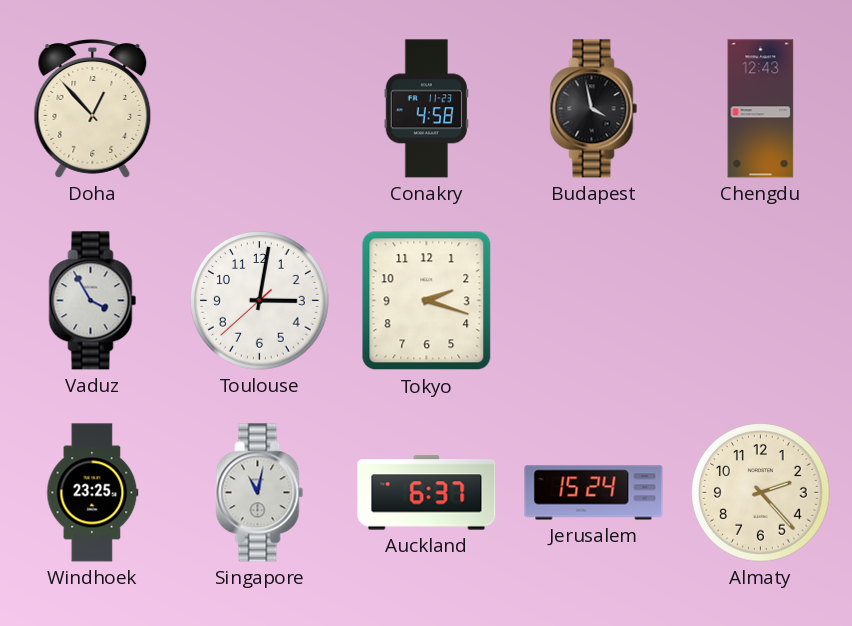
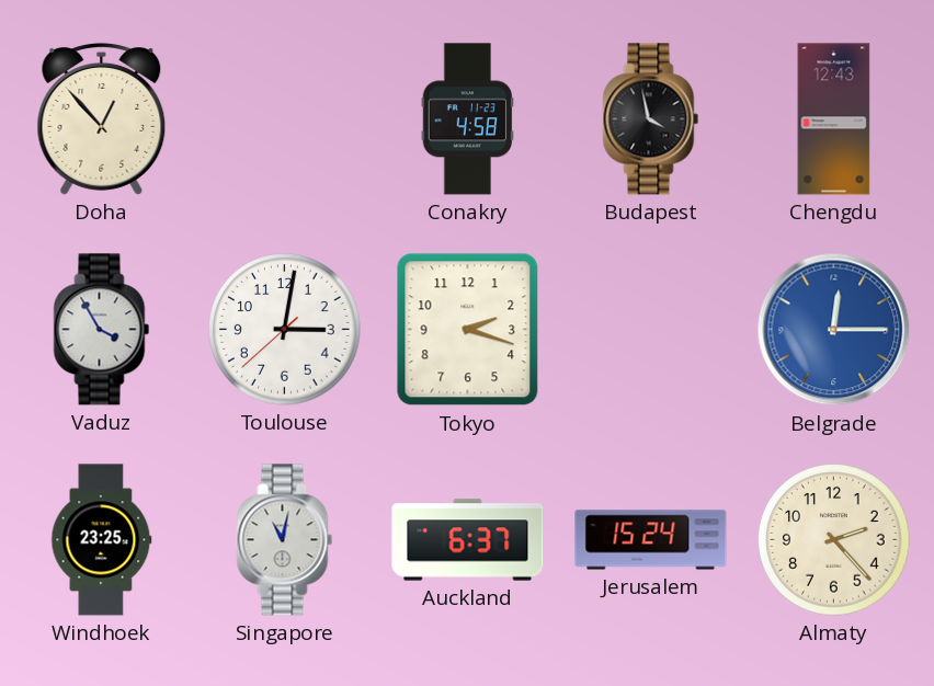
Belgrade: none -> 12:15 (834, 330)
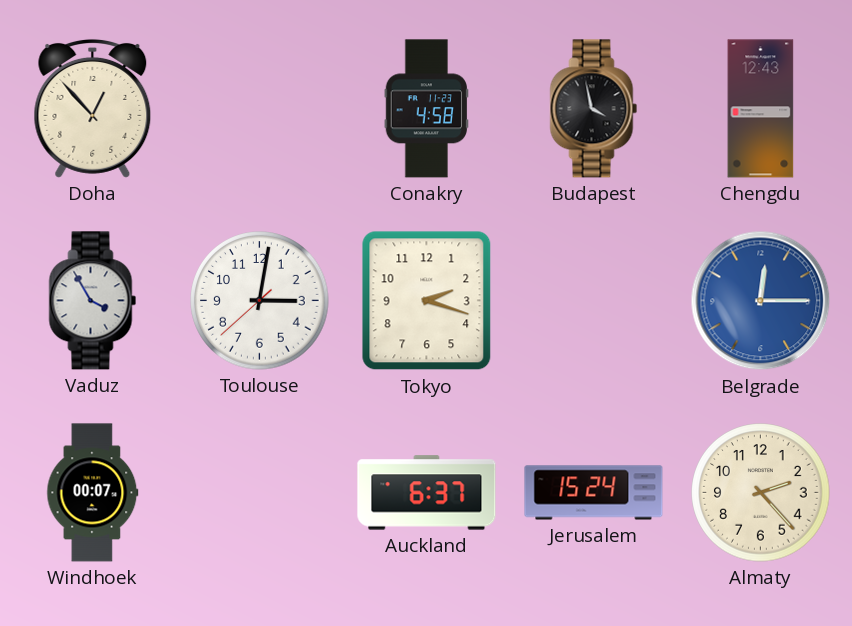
Windhoek: 23:25 -> 00:07 (93, 493)
Singapore: 11:02 -> none (285, 540)
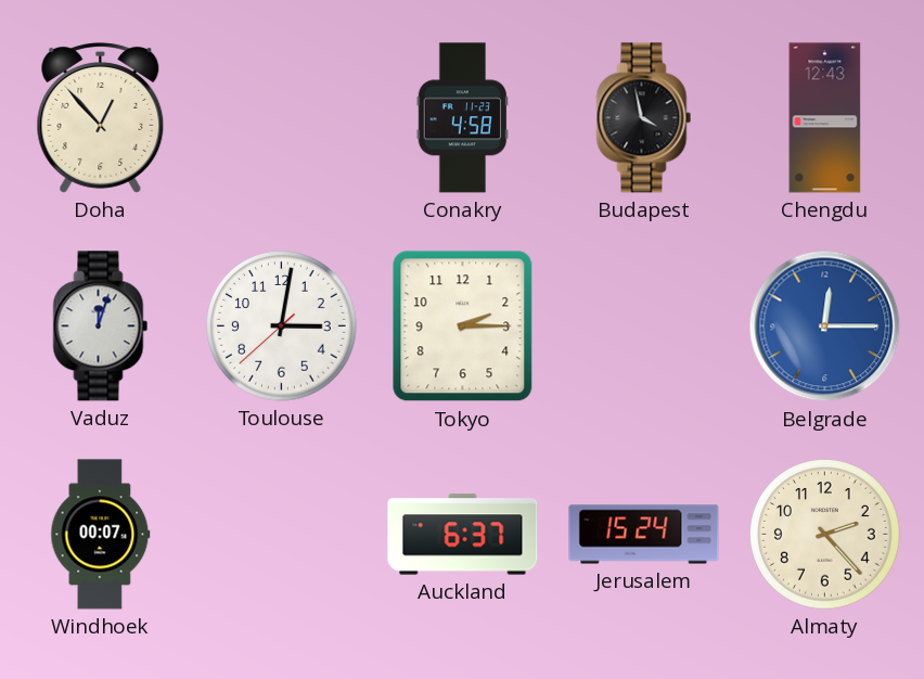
Vaduz: 3:55 -> 12:03 (101, 326)
Tokyo: 2:18 -> 2:15 (463, 326)
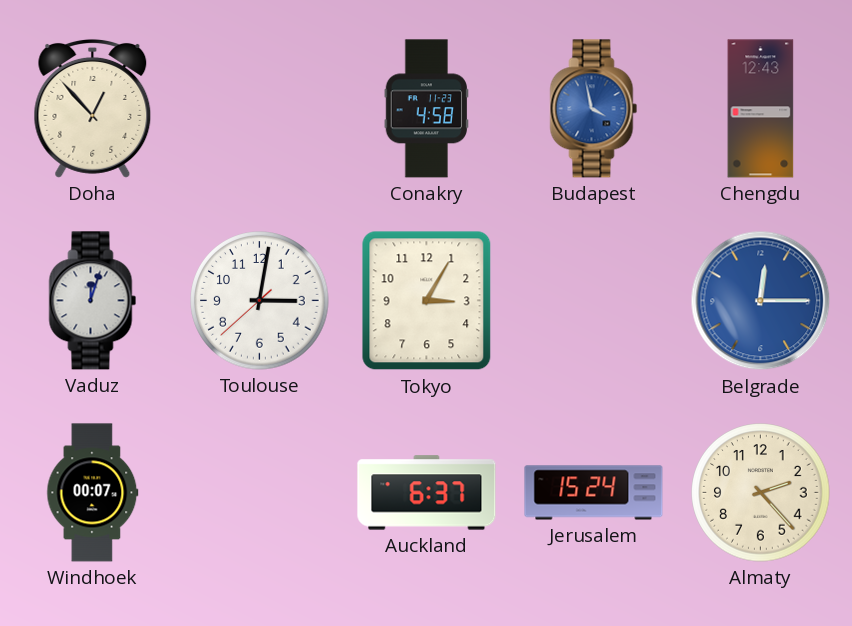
Budapest dial: black -> blue (594, 109)
Tokyo: 2:15 -> 3:05 (427, 301)
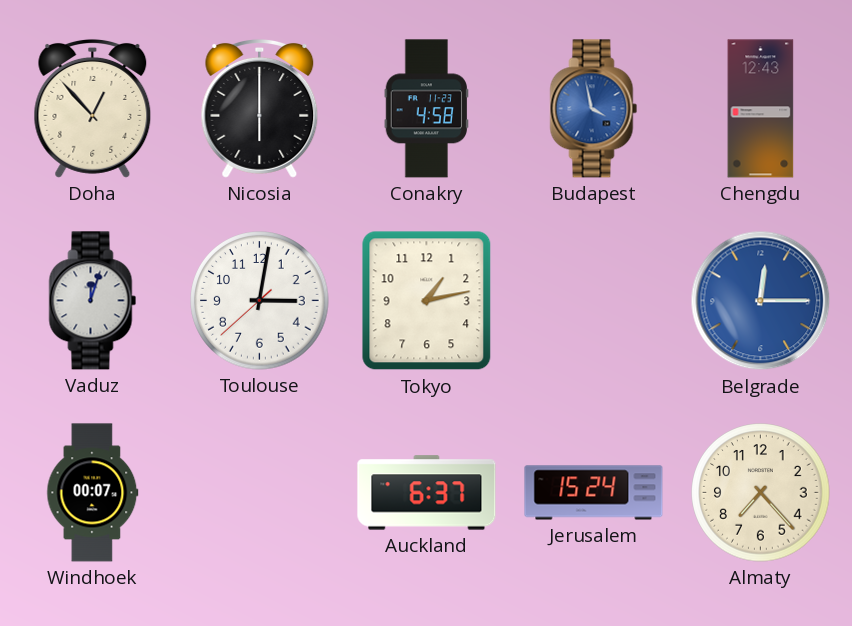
Nicosia: none -> 6:00 (260, 108)
Tokyo: 3:05 -> 1:13 (427, 301)
Almaty: 2:23 -> 7:23 (761, 493)
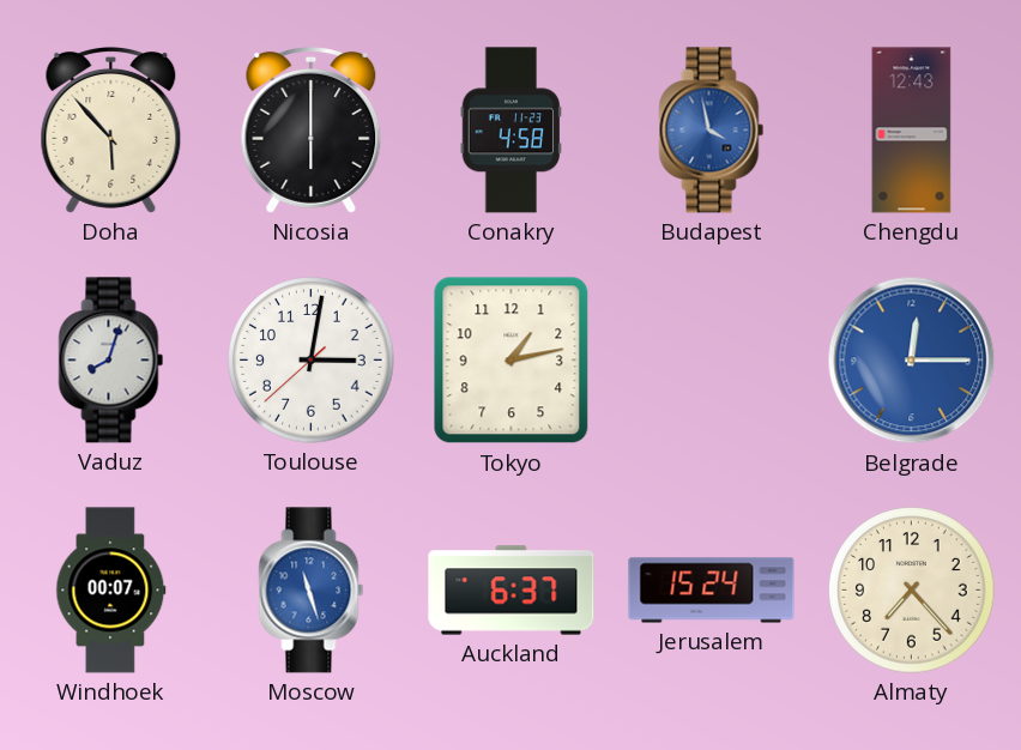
Doha: 12:53 -> 5:53 (111, 129)
Vaduz: 12:03 -> 8:03 (111, 361)
Moscow: none -> 11:27 (312, 591)
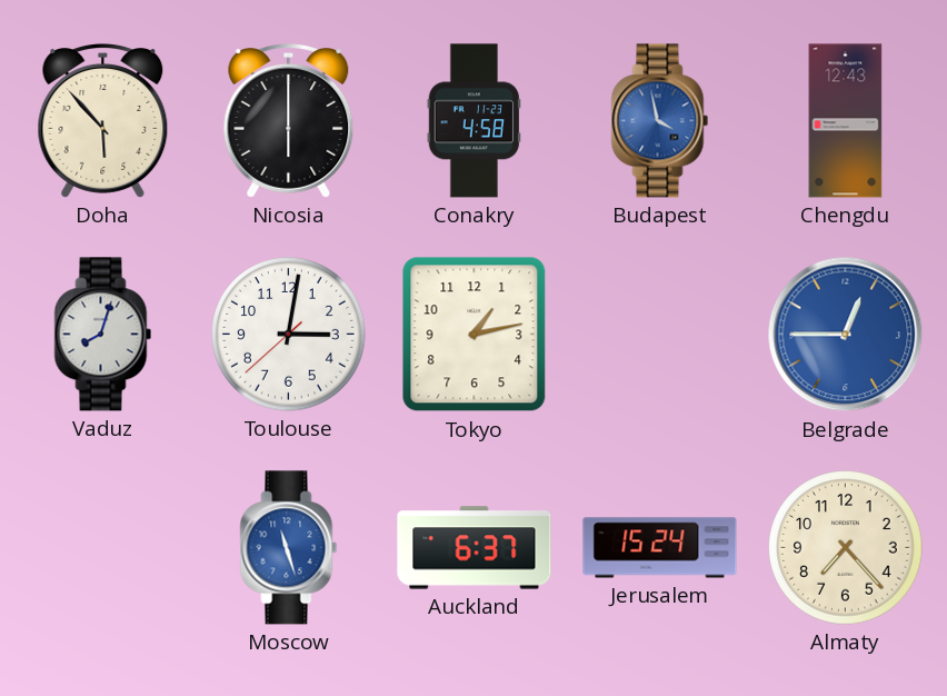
Belgrade: 12:15 -> 12:45 (846, 335)
Windhoek: 00:07 -> none (111, 591)
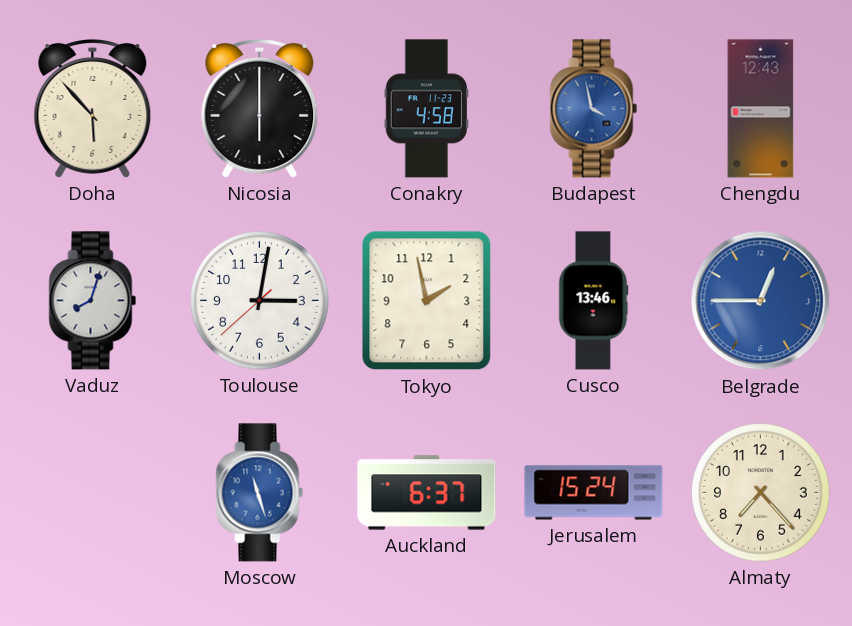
Tokyo: 1:13 -> 1:58 (427, 301)
Cusco: none -> 13:46 (593, 301)
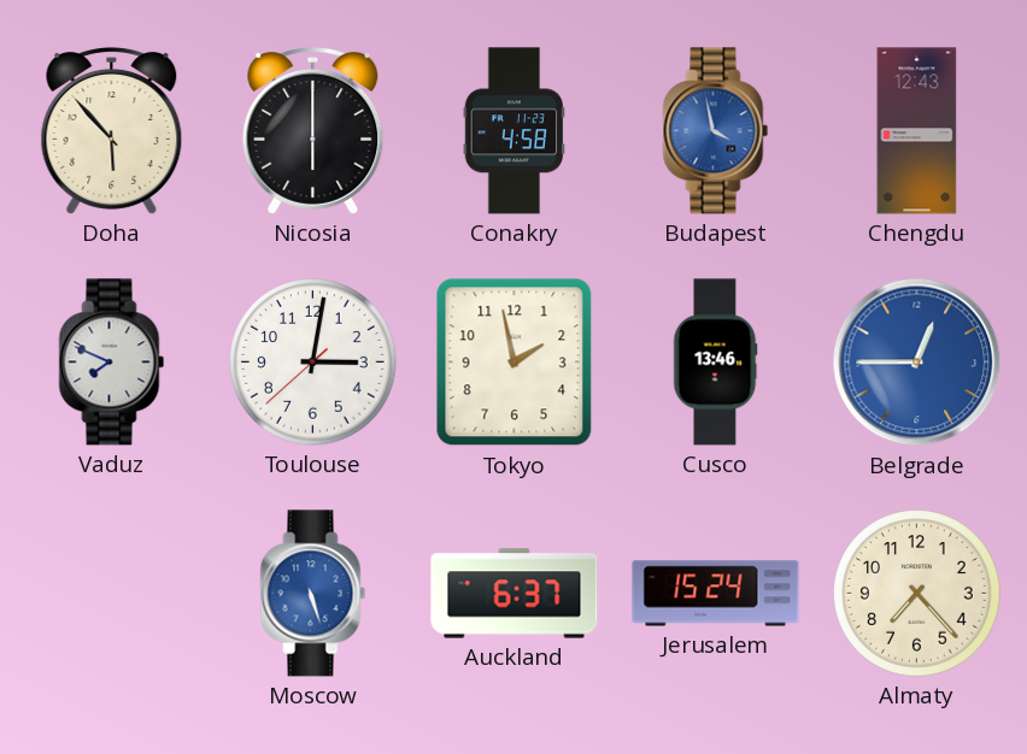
Vaduz: 8:03 -> 7:49 (112, 363)
Moscow: 11:27 -> 5:27 (313, 594)
